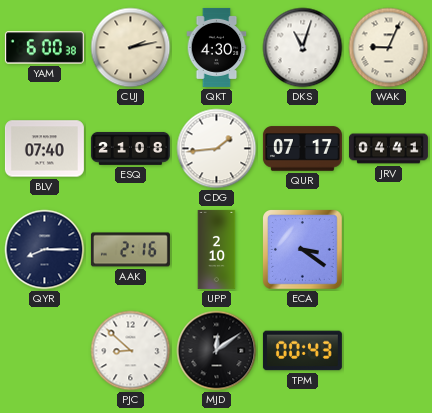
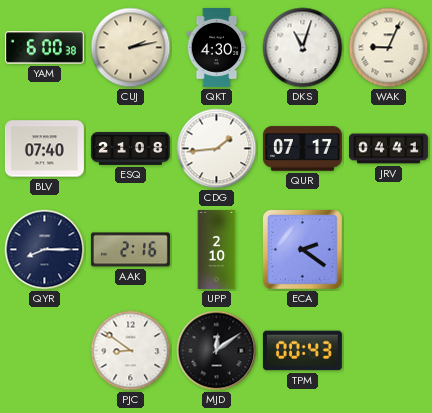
ECA: 3:21 -> 2:21 (303, 250)
PJC: 8:52 -> 8:51 (131, 351)
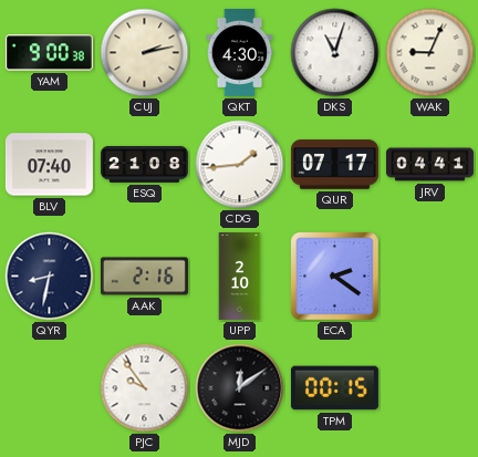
YAM: 6:00 -> 9:00 (49, 53)
QYR: 8:15 -> 8:32 (50, 277)
PJC: 8:51 -> 9:54 (145, 388)
TPM: 00:43 -> 00:15 (334, 388)
